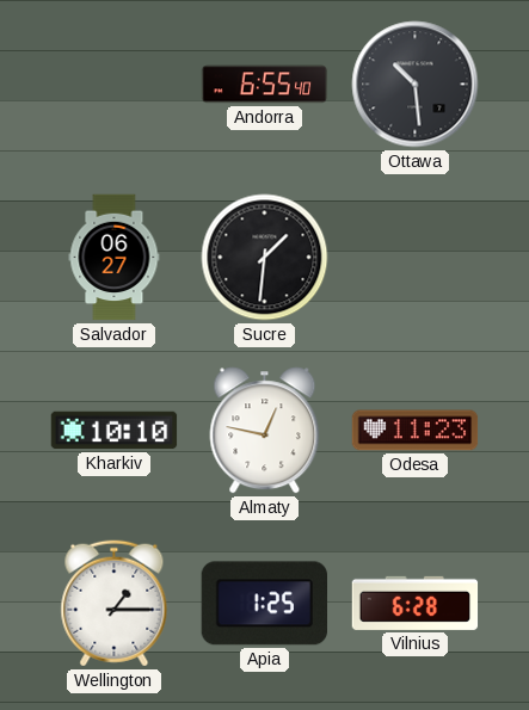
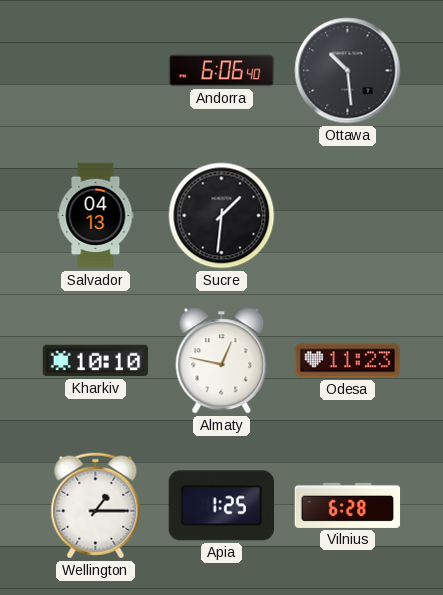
Andorra: 6:55 -> 6:06 (222, 71)
Salvador: 06:27 -> 04:13 (96, 216)
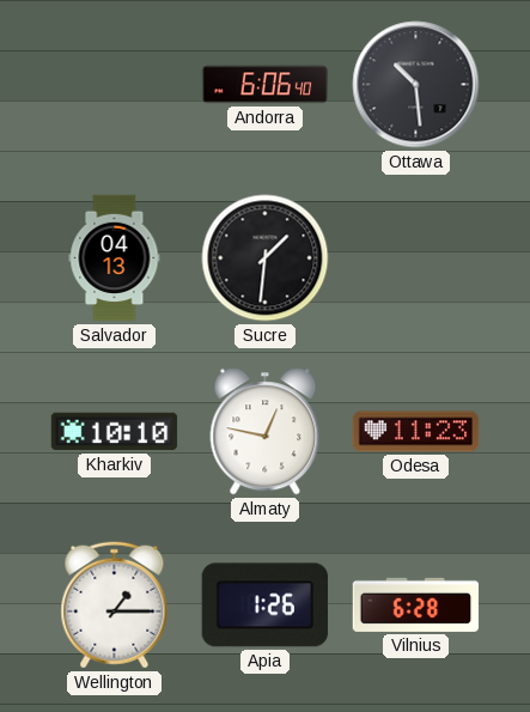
Apia: 1:25 -> 1:26 (264, 605)
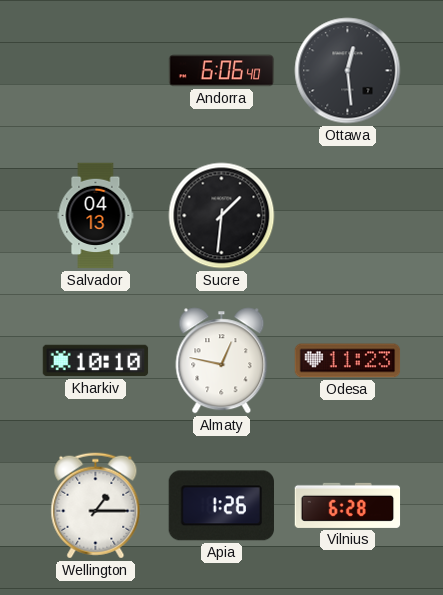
Ottawa: 10:29 -> 12:29 (348, 71)
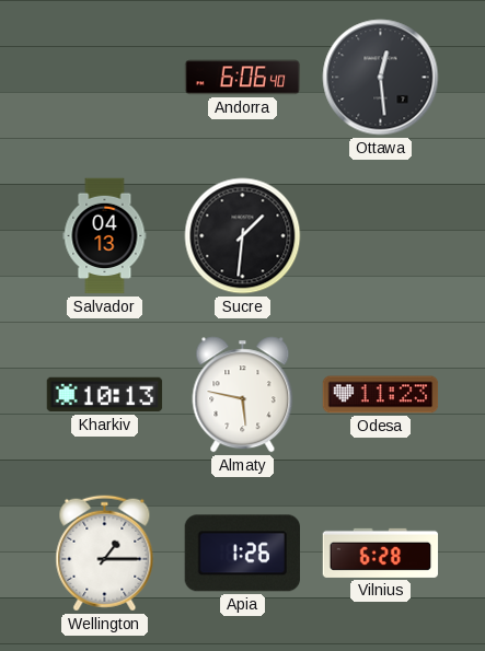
Kharkiv: 10:10 -> 10:13 (105, 395)
Almaty: 12:47 -> 5:47 (243, 395)
